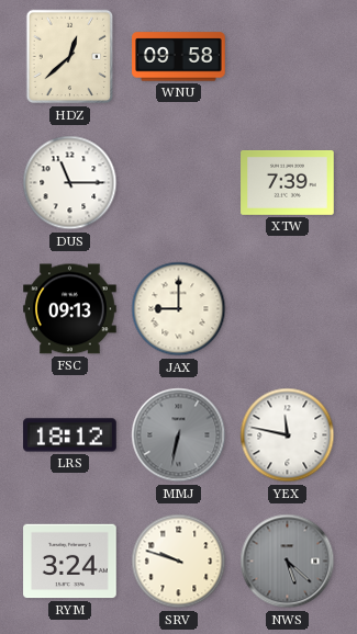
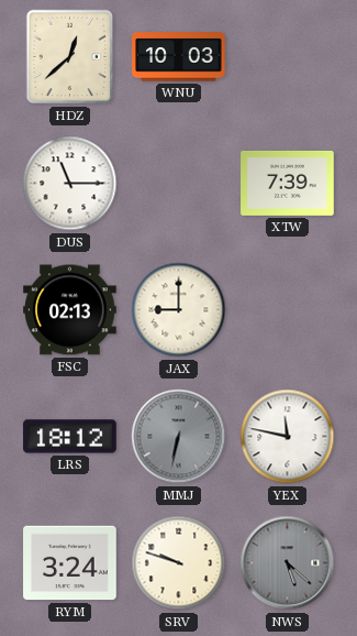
WNU: 09:58 -> 10:03 (179, 57)
FSC: 09:13 -> 02:13 (70, 310)
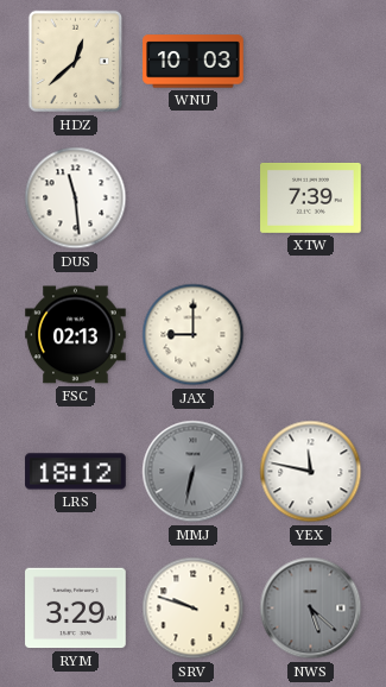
DUS: 11:15 -> 11:29 (76, 198)
RYM: 3:24 -> 3:29 (76, 609)
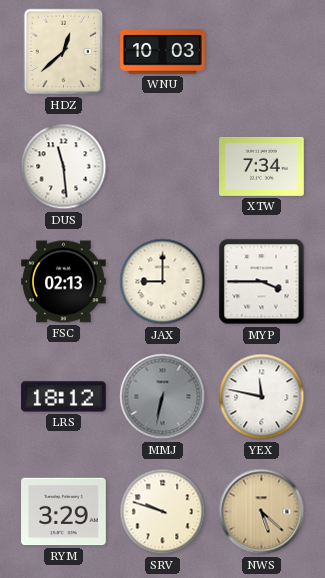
XTW: 7:39 -> 7:34 (262, 166)
MYP: none -> 3:45 (262, 282)
NWS dial: grey -> champagne (262, 512)
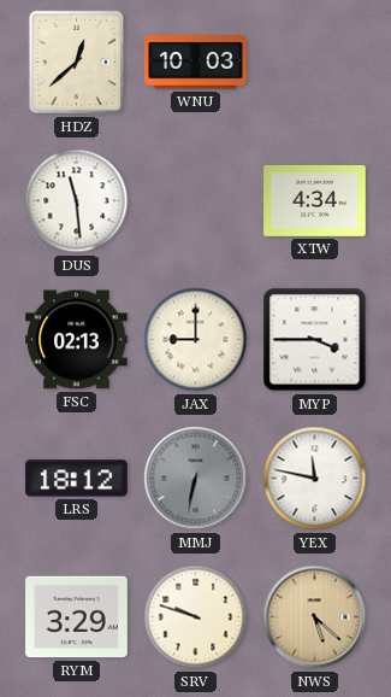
XTW: 7:34 -> 4:34 (315, 200)
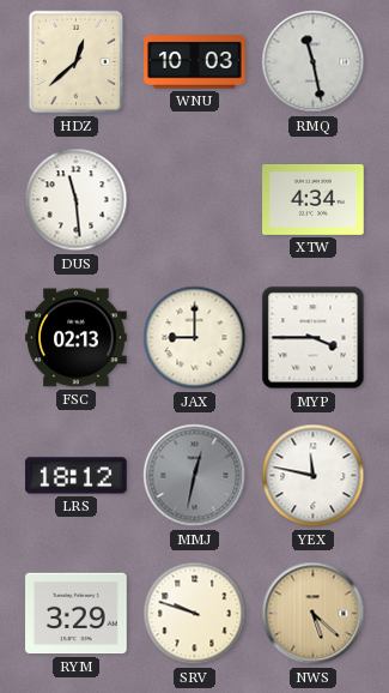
RMQ: none -> 11:28 (314, 62)
MMJ: 6:32 -> 12:32 (195, 476)
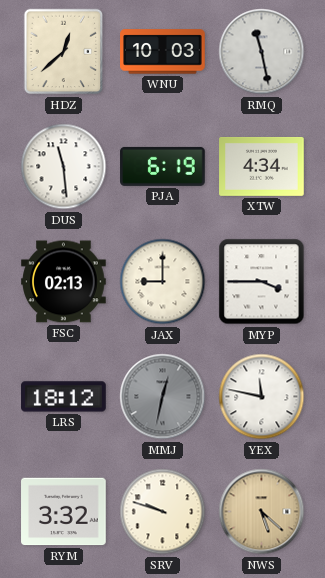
PJA: none -> 6:19 (163, 166)
RYM: 3:29 -> 3:32 (64, 512)
